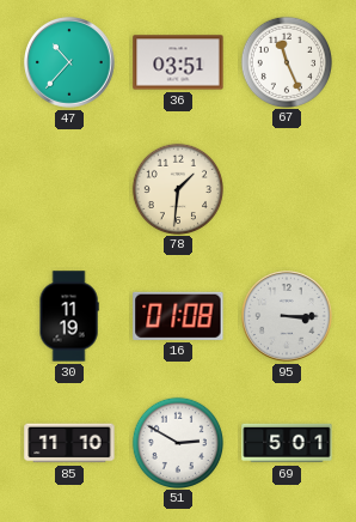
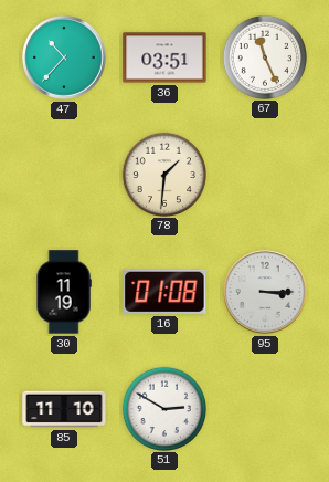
69: 5:01 -> none (287, 443)
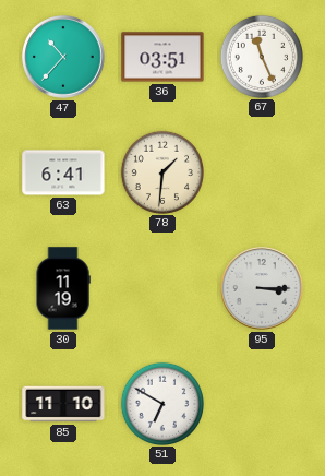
63: none -> 6:41 (63, 172)
16: 01:08 -> none (164, 292)
51: 2:50 -> 6:50 (161, 403)
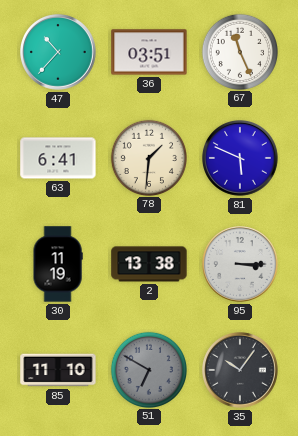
81: none -> 5:49 (241, 159)
2: none -> 13:38 (149, 264)
51 dial: white -> grey (148, 369)
35: none -> 10:06 (241, 371)
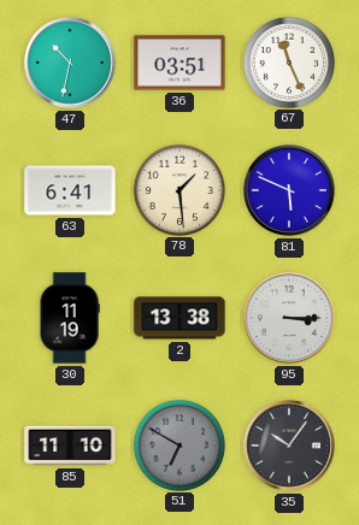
47: 10:37 -> 10:32 (71, 64)
78: 1:31 -> 1:29 (178, 189)
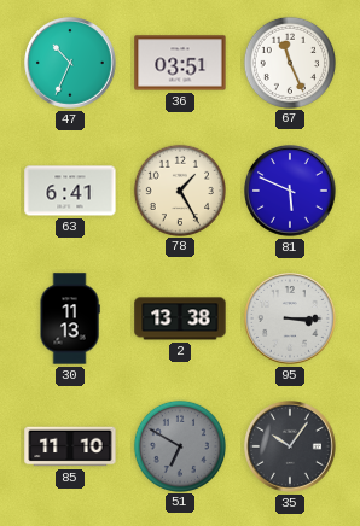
47: 10:32 -> 10:34 (71, 64)
78: 1:29 -> 1:25 (179, 189)
30: 11:19 -> 11:13 (70, 318)
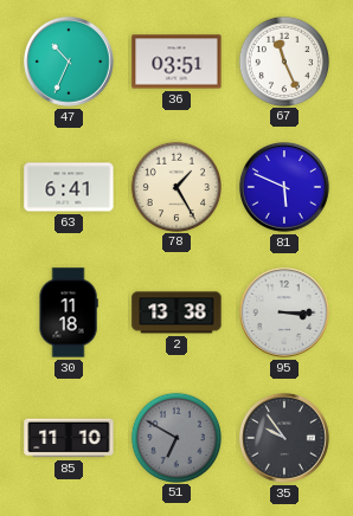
30: 11:13 -> 11:18 (69, 312)
35: 10:06 -> 9:54 (285, 439)
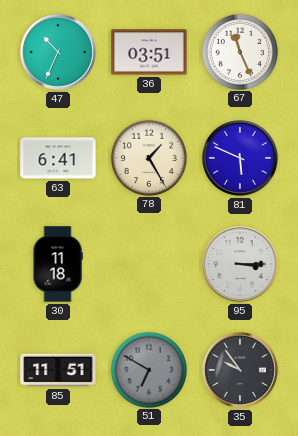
2: 13:38 -> none (176, 312)
85: 11:10 -> 11:51 (58, 370)
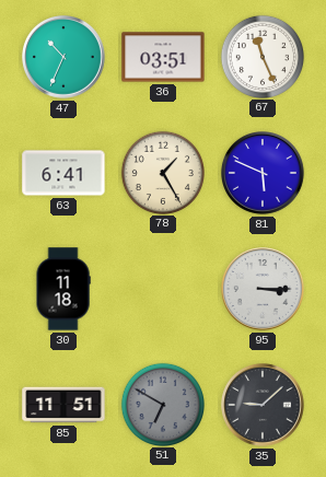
35: 9:54 -> 9:08 (264, 406)
